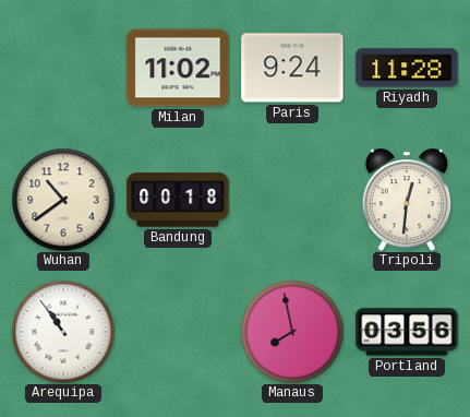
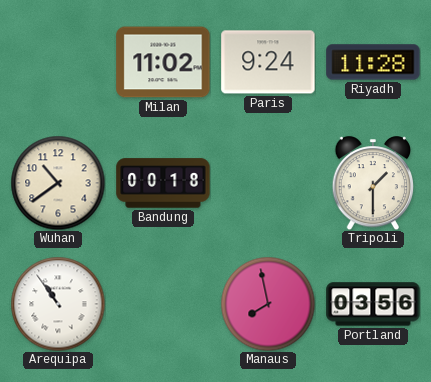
Tripoli: 12:31 -> 1:30 (373, 183)
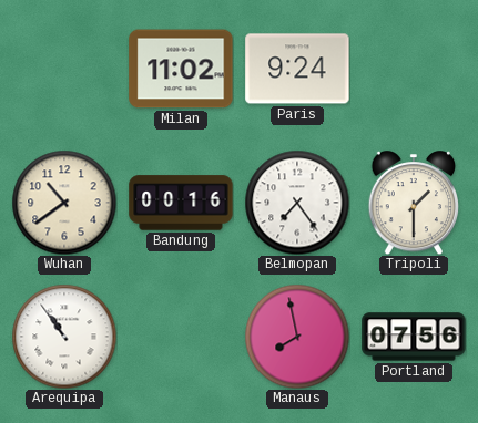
Riyadh: 11:28 -> none (373, 62)
Bandung: 00:18 -> 00:16 (181, 203)
Belmopan: none -> 7:24 (297, 203)
Portland: 03:56 -> 07:56 (414, 337)
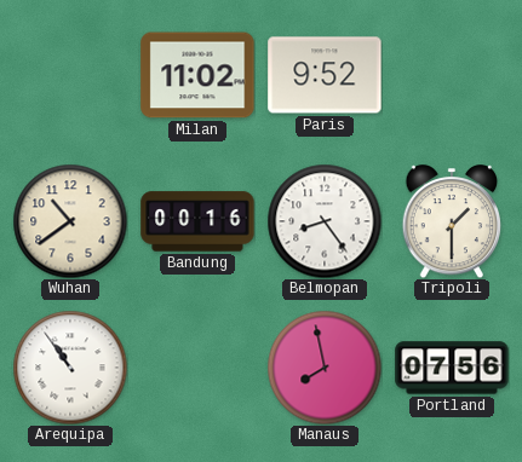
Paris: 9:24 -> 9:52 (325, 75)
Belmopan: 7:24 -> 8:24 (325, 221)
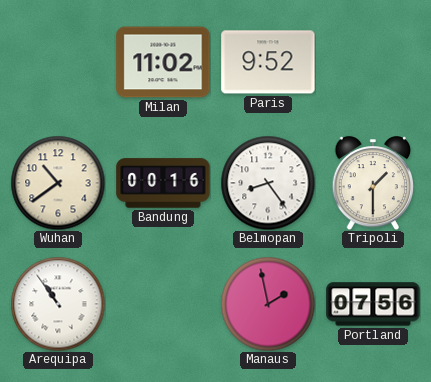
Manaus: 7:58 -> 1:58 (268, 304)
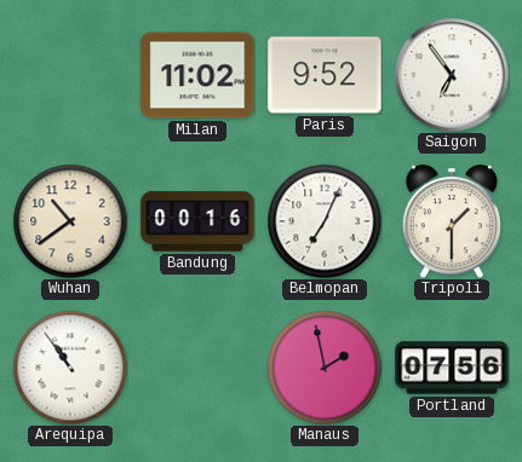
Saigon: none -> 6:54 (452, 75)
Belmopan: 8:24 -> 7:04 (325, 221)
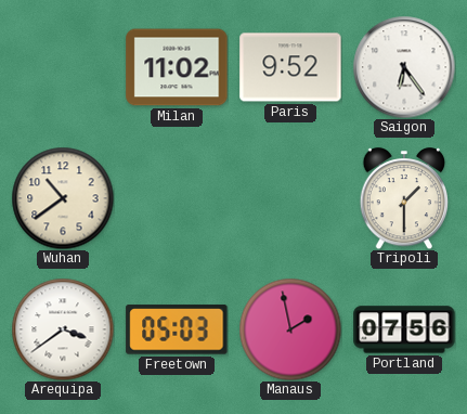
Saigon: 6:54 -> 6:24 (404, 67)
Bandung: 00:16 -> none (197, 221)
Belmopan: 7:04 -> none (325, 221)
Arequipa: 10:54 -> 3:39 (63, 329)
Freetown: none -> 05:03 (177, 329)
